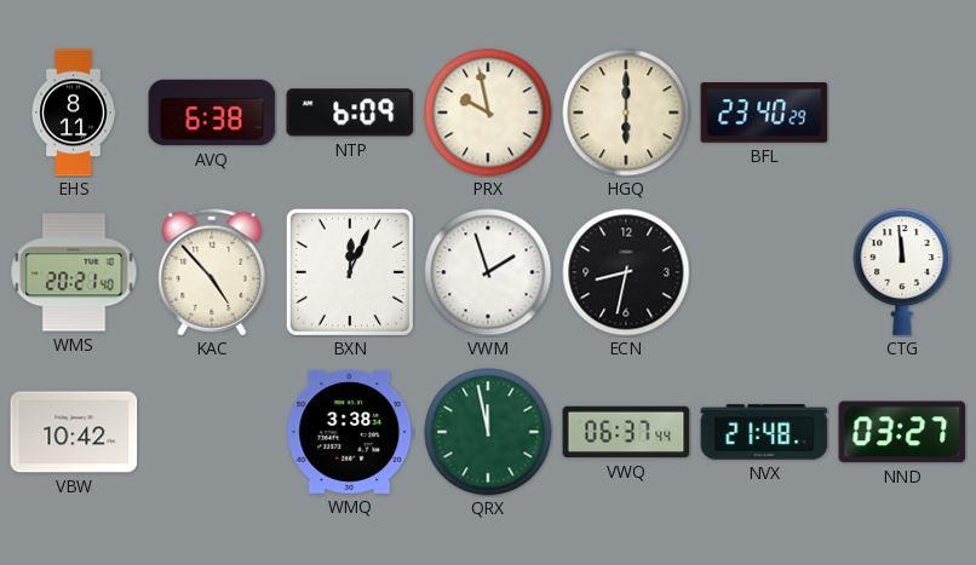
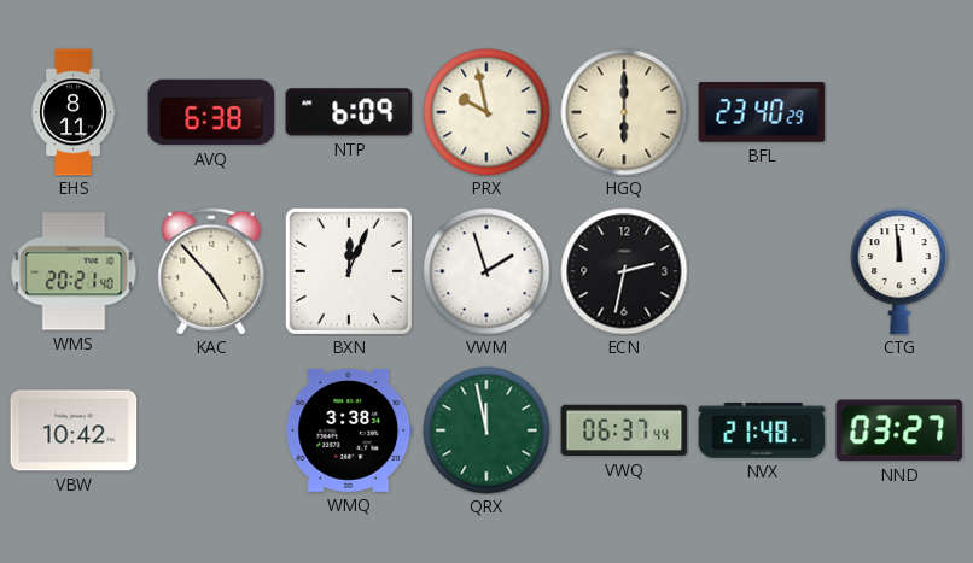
ECN: 8:32 -> 2:32 (624, 271)
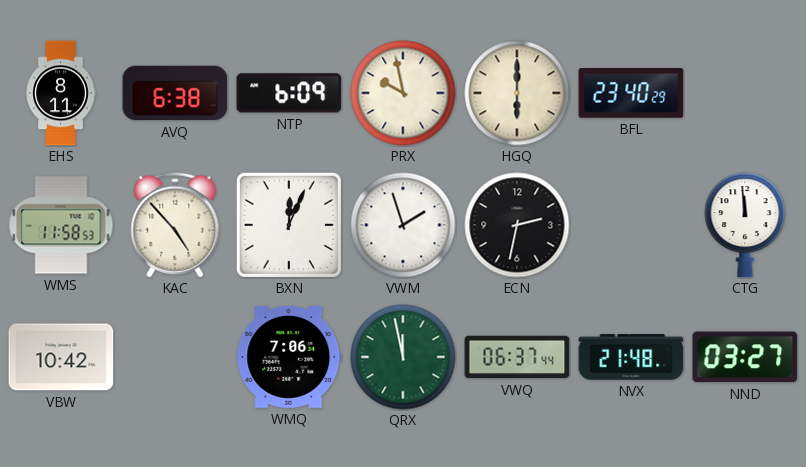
WMS: 20:21 -> 11:58 (61, 225)
WMQ: 3:38 -> 7:06 (289, 357)
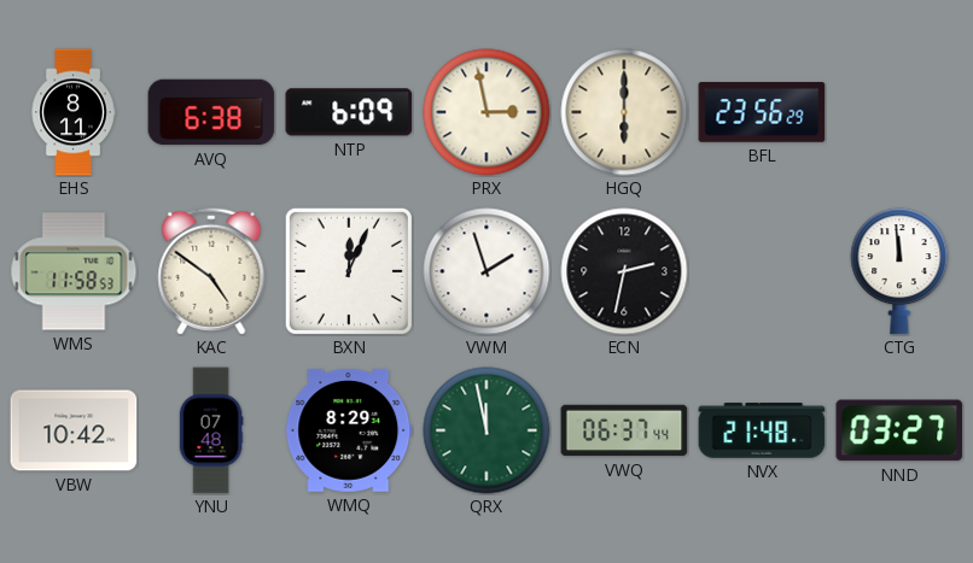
PRX: 9:58 -> 2:58 (486, 112)
BFL: 23:40 -> 23:56 (762, 112)
KAC: 4:53 -> 4:51 (211, 271)
YNU: none -> 07:48 (211, 430)
WMQ: 7:06 -> 8:29 (349, 430)
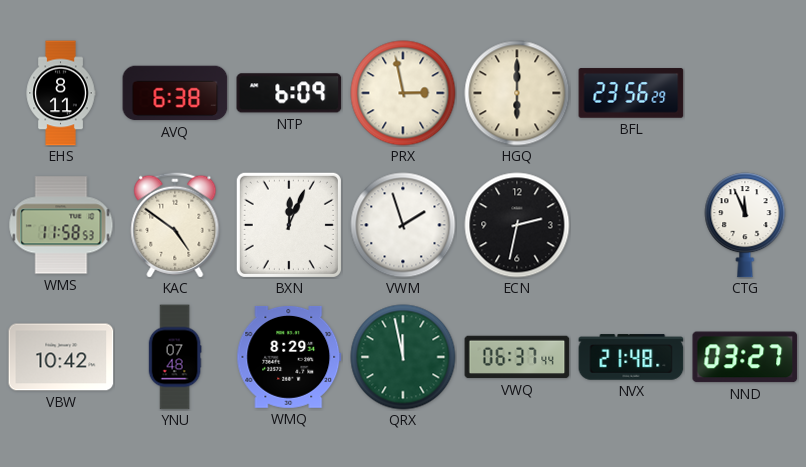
CTG: 11:59 -> 11:56 (745, 225)
